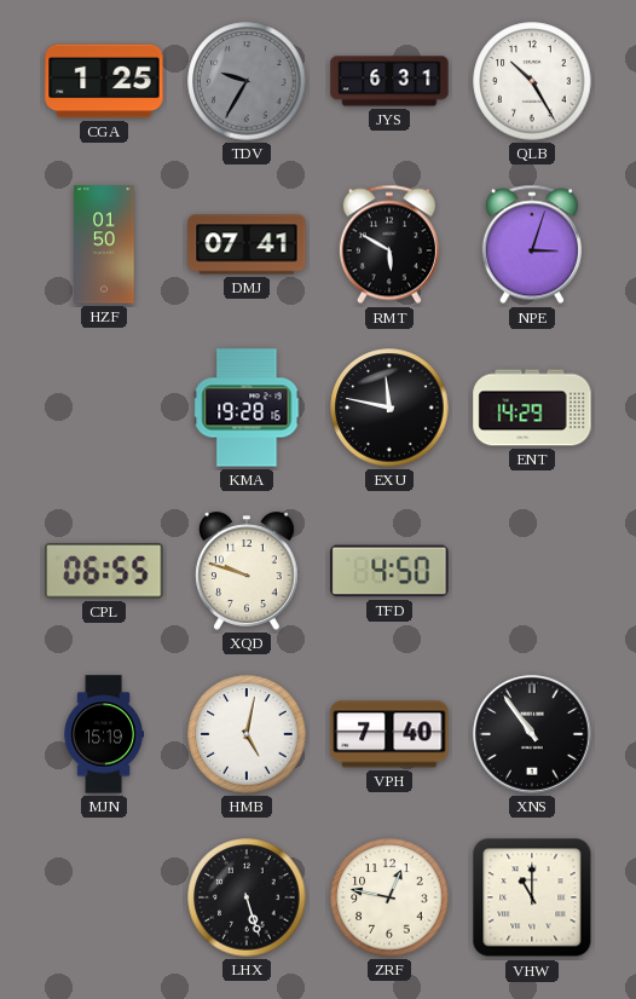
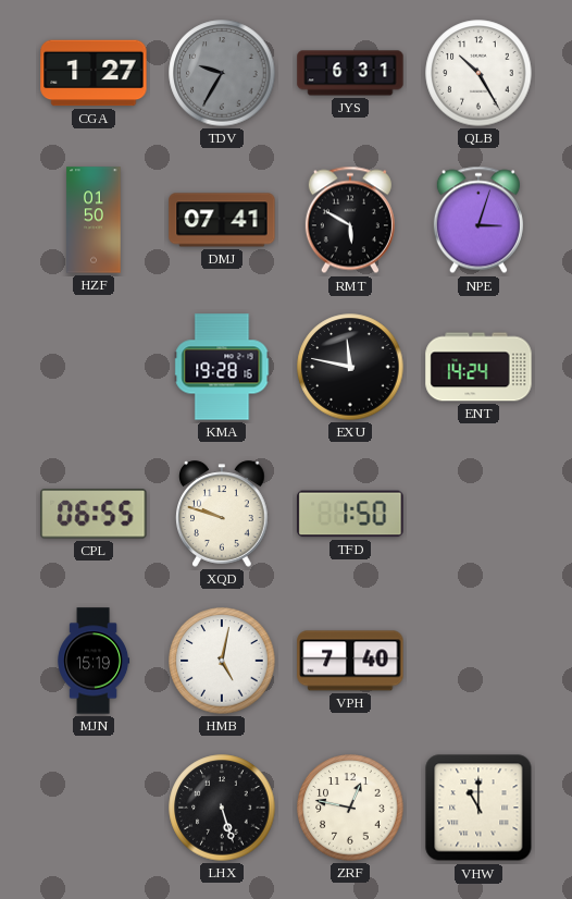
CGA: 1:25 -> 1:27 (94, 73)
ENT: 14:29 -> 14:24 (478, 367)
TFD: 4:50 -> 1:50 (350, 514)
XNS: 10:54 -> none (532, 734)
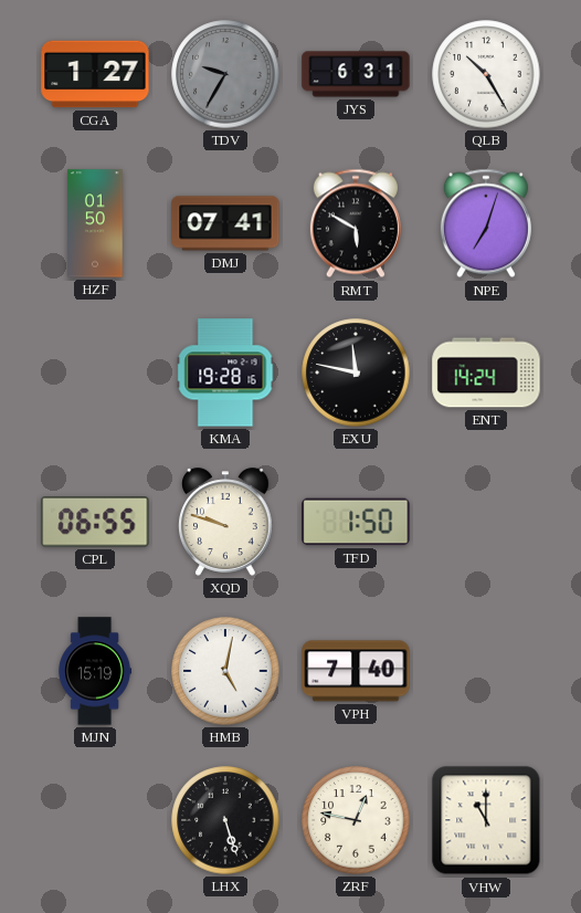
NPE: 3:03 -> 7:03 (486, 223)
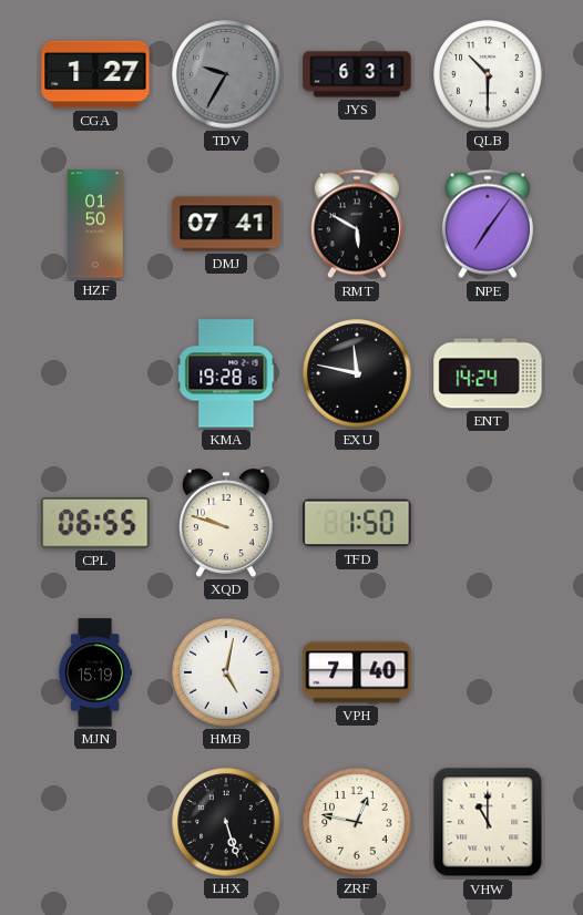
QLB: 10:25 -> 10:30 (488, 74)
NPE: 7:03 -> 7:06 (488, 224)
